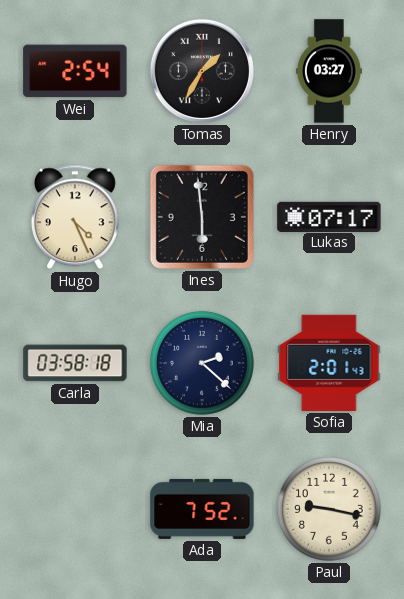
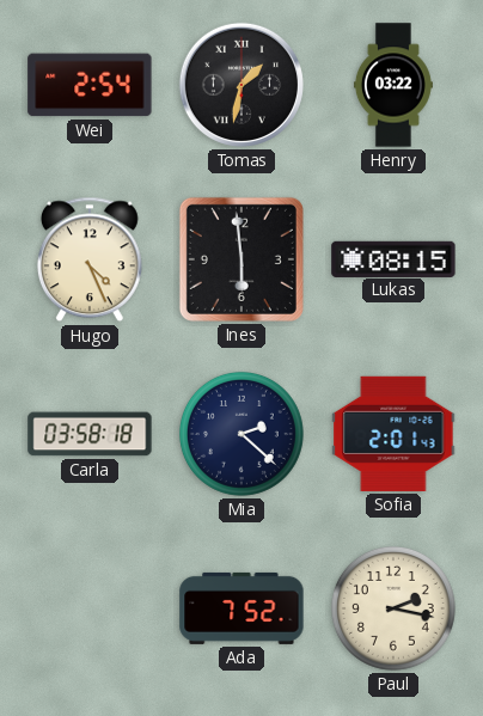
Tomas: 1:35 -> 1:32 (241, 85)
Henry: 03:27 -> 03:22 (393, 85)
Lukas: 07:17 -> 08:15 (393, 258)
Paul: 9:17 -> 2:17 (393, 608)
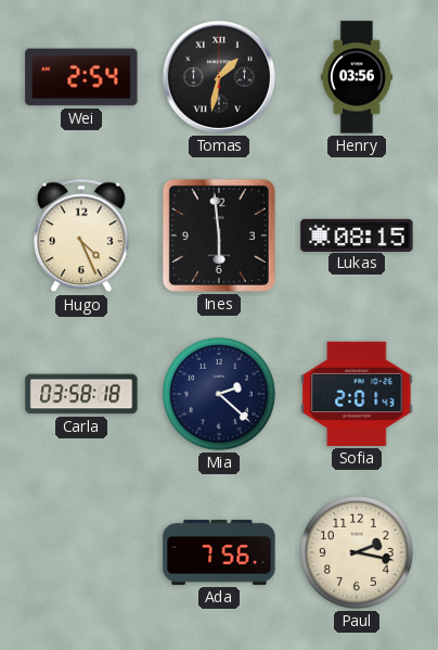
Henry: 03:22 -> 03:56 (357, 77)
Ada: 7:52 -> 7:56 (219, 552)
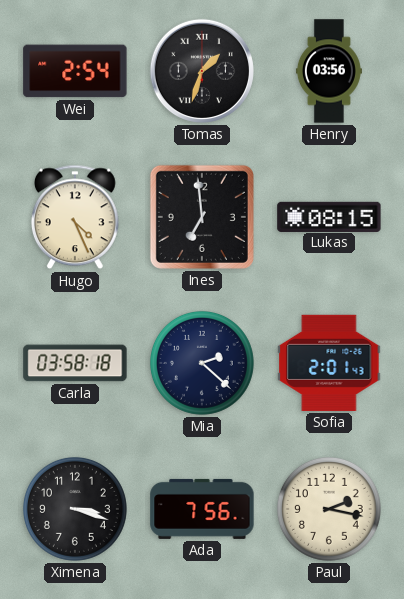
Tomas: 1:32 -> 1:33 (202, 71)
Ines: 5:59 -> 6:59 (202, 217)
Ximena: none -> 3:18 (75, 509)
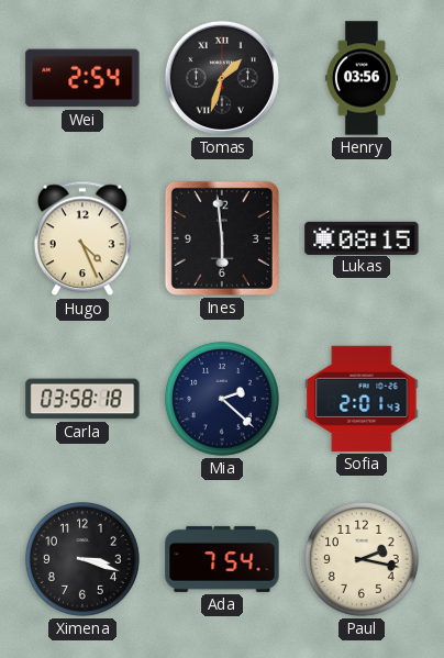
Ines: 6:59 -> 5:59 (222, 238)
Ada: 7:56 -> 7:54 (222, 559)
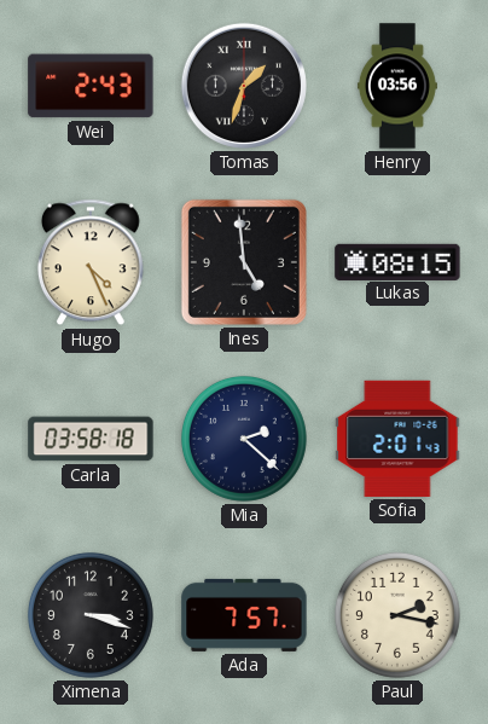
Wei: 2:54 -> 2:43 (91, 86)
Ines: 5:59 -> 4:59 (244, 262)
Ada: 7:54 -> 7:57 (244, 615)
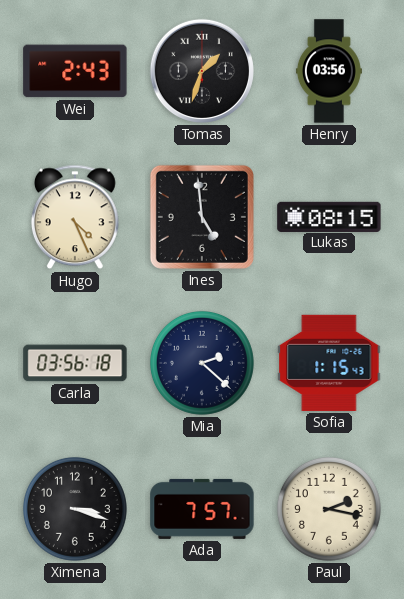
Carla: 03:58 -> 03:56 (75, 363)
Sofia: 2:01 -> 1:15 (329, 363)
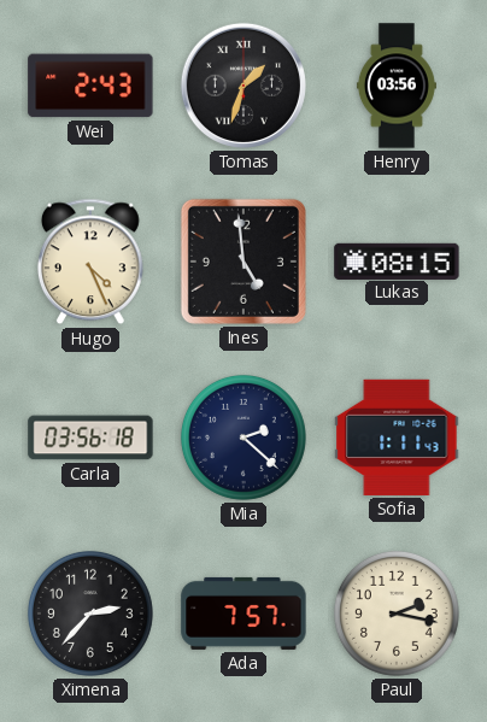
Sofia: 1:15 -> 1:11 (397, 438)
Ximena: 3:18 -> 2:37 (90, 614)
